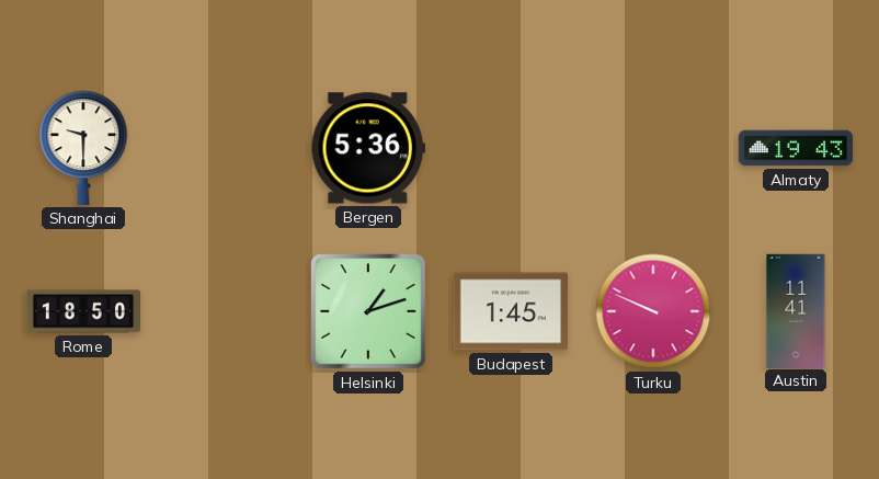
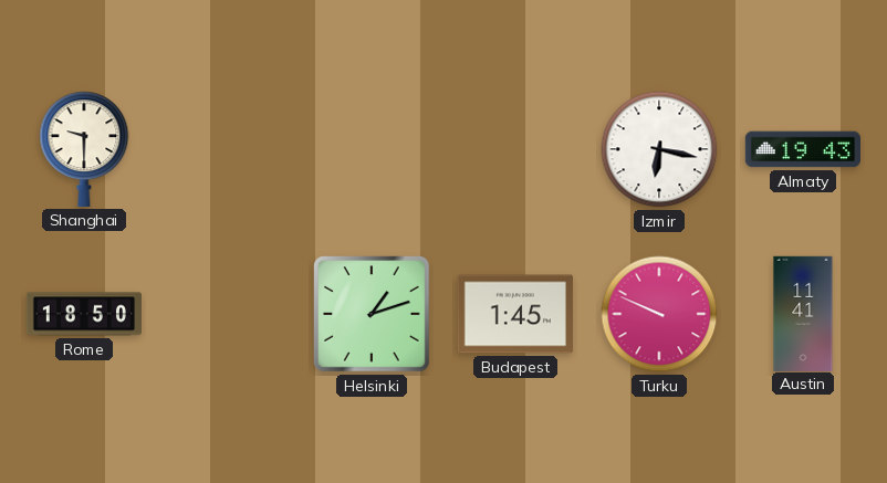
Bergen: 5:36 -> none (368, 148)
Izmir: none -> 6:17 (659, 149)
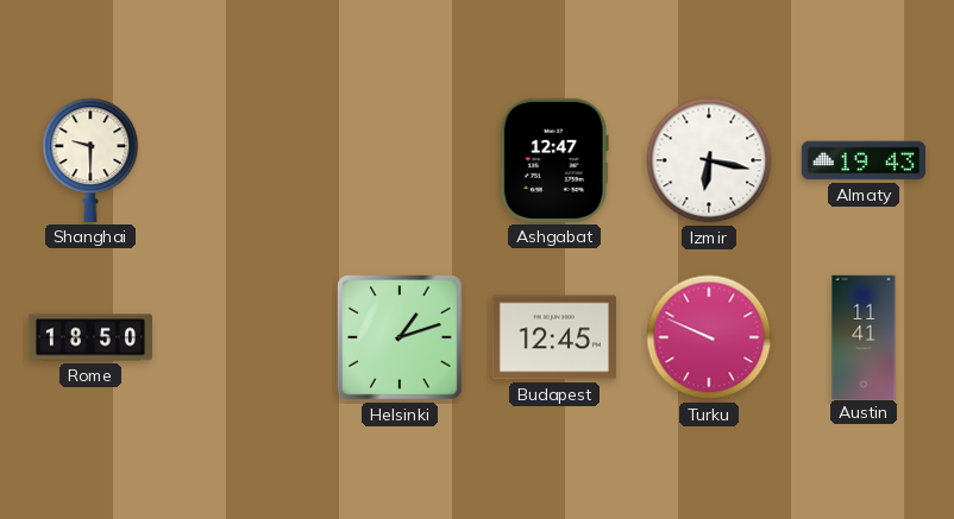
Ashgabat: none -> 12:47 (554, 160)
Budapest: 1:45 -> 12:45 (554, 337)
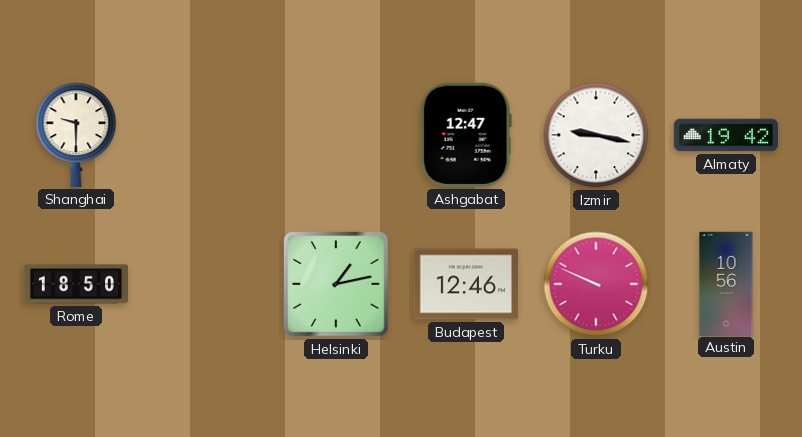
Izmir: 6:17 -> 9:17 (596, 135)
Almaty: 19:43 -> 19:42 (725, 135)
Helsinki: 1:12 -> 1:13 (337, 285)
Budapest: 12:45 -> 12:46 (466, 284)
Austin: 11:41 -> 10:56 (726, 283)
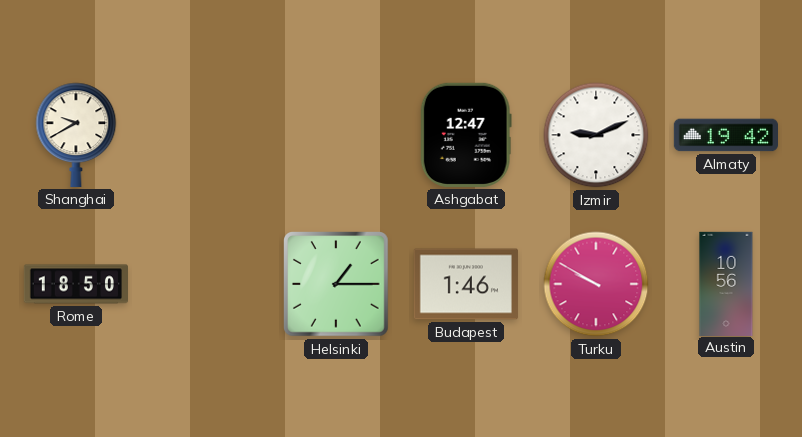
Shanghai: 9:30 -> 9:40 (76, 135)
Izmir: 9:17 -> 9:11 (596, 135)
Helsinki: 1:13 -> 1:15 (337, 285)
Budapest: 12:46 -> 1:46 (466, 284)
Turku: 9:49 -> 9:50 (596, 284)
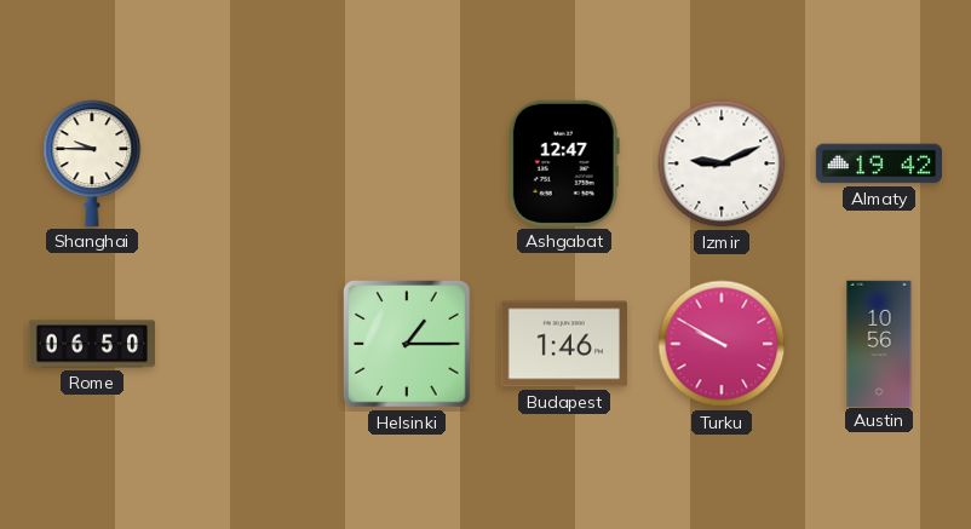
Shanghai: 9:40 -> 9:45 (92, 163)
Rome: 18:50 -> 06:50 (91, 344)
